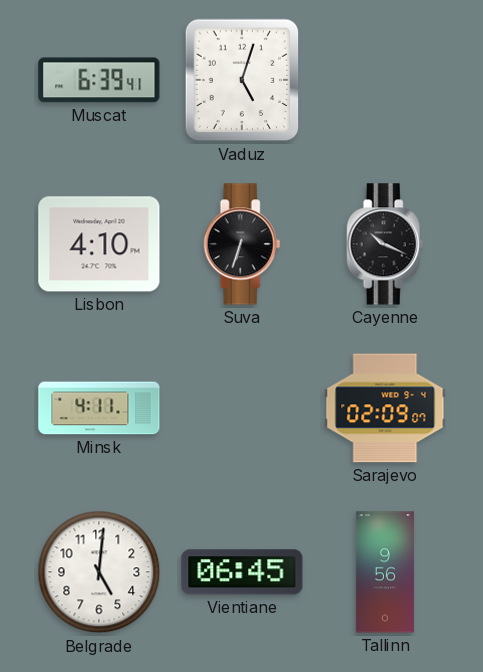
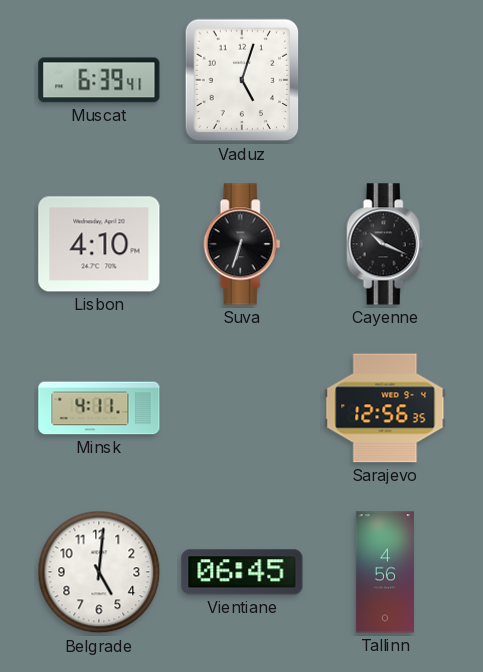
Sarajevo: 02:09 -> 12:56 (385, 408)
Tallinn: 9:56 -> 4:56 (385, 572)
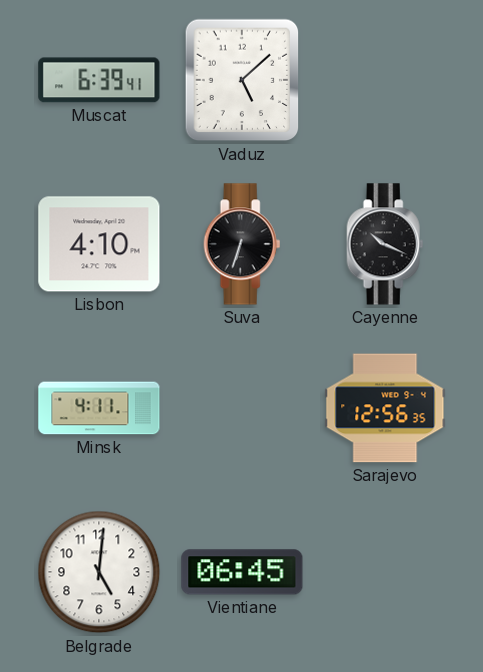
Vaduz: 5:03 -> 5:08 (242, 80)
Tallinn: 4:56 -> none (385, 572)
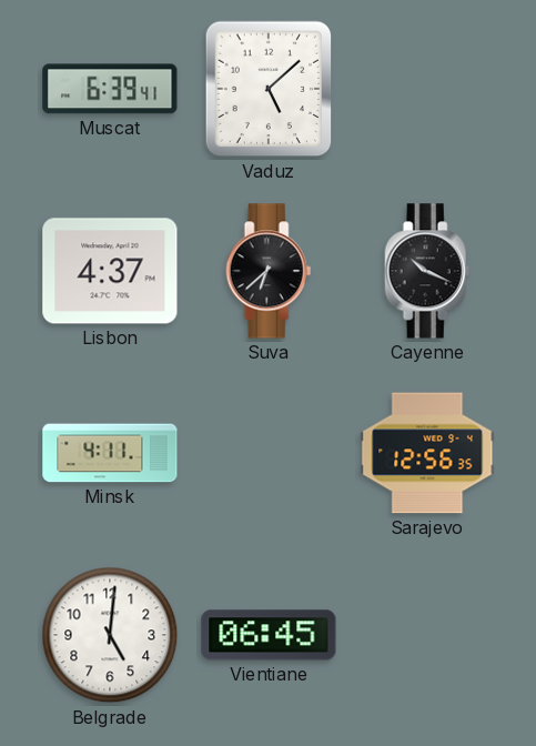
Lisbon: 4:10 -> 4:37 (110, 271)
Suva: 6:33 -> 6:38 (269, 271)
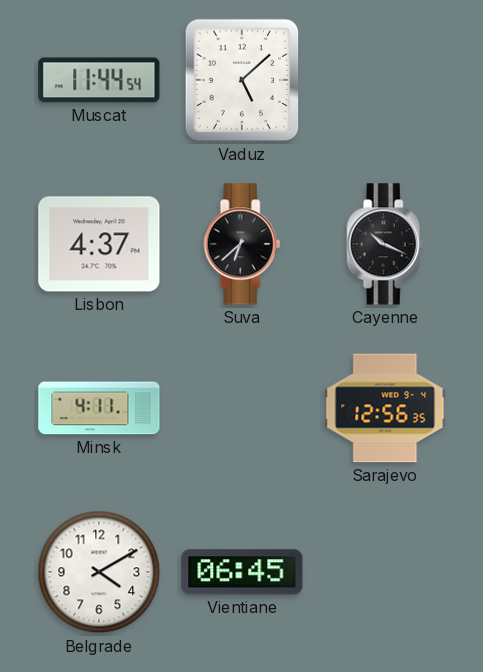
Muscat: 6:39 -> 11:44 (99, 80)
Belgrade: 5:01 -> 4:10 (99, 572)
